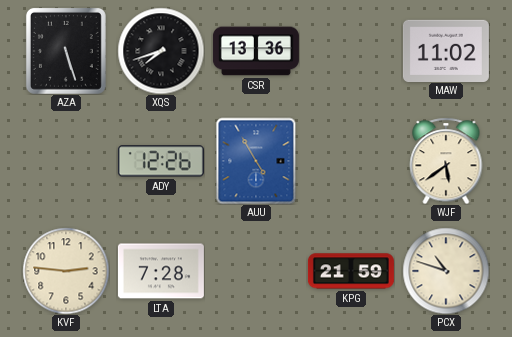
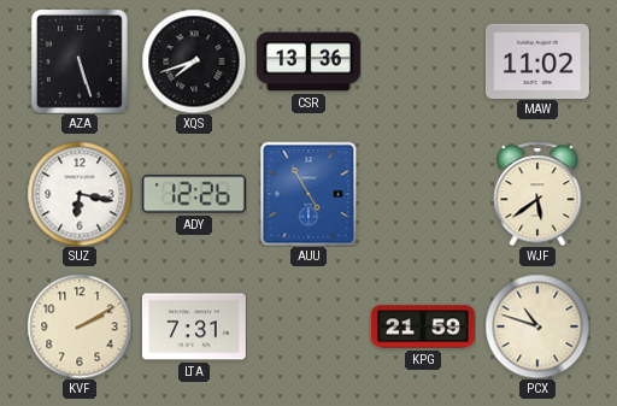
SUZ: none -> 6:17 (80, 194)
KVF: 2:46 -> 2:10 (80, 326)
LTA: 7:28 -> 7:31 (194, 326)
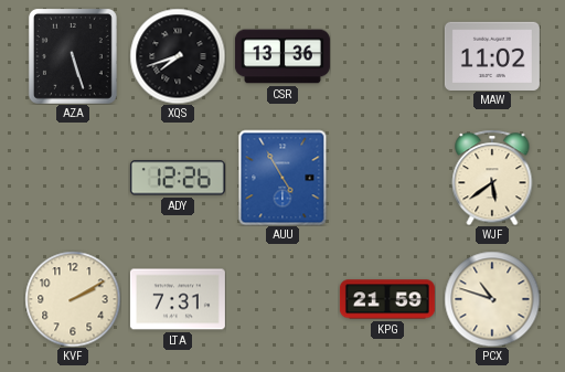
SUZ: 6:17 -> none (80, 194)
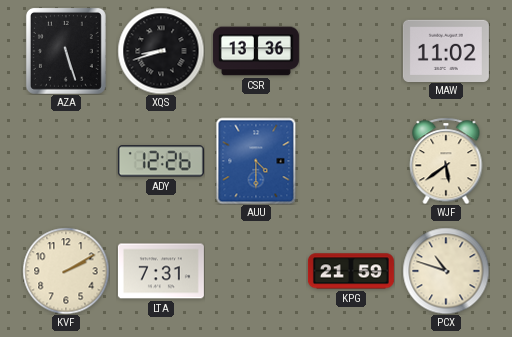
XQS: 7:42 -> 8:42 (161, 51)
AUU: 4:55 -> 4:30 (256, 161)
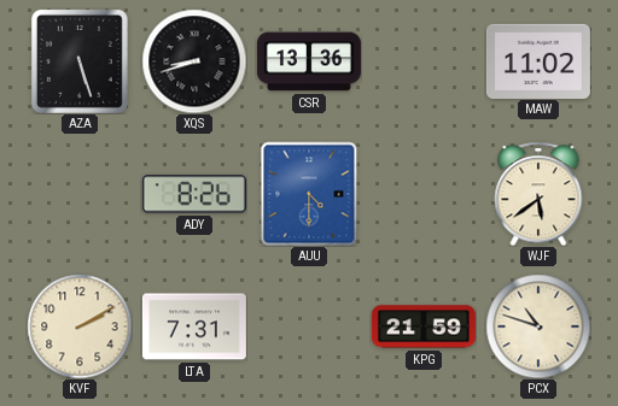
ADY: 12:26 -> 8:26 (194, 194)
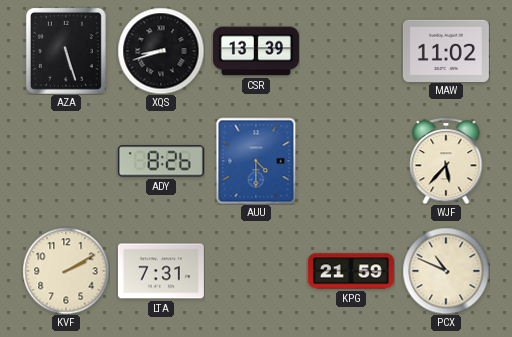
CSR: 13:36 -> 13:39 (256, 51)
WJF: 5:39 -> 5:37 (446, 161)
PCX: 10:48 -> 10:49 (446, 271)
